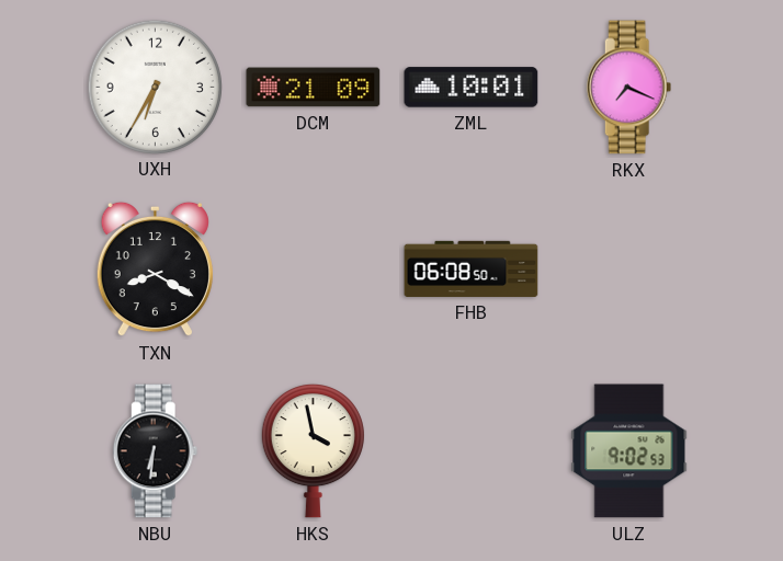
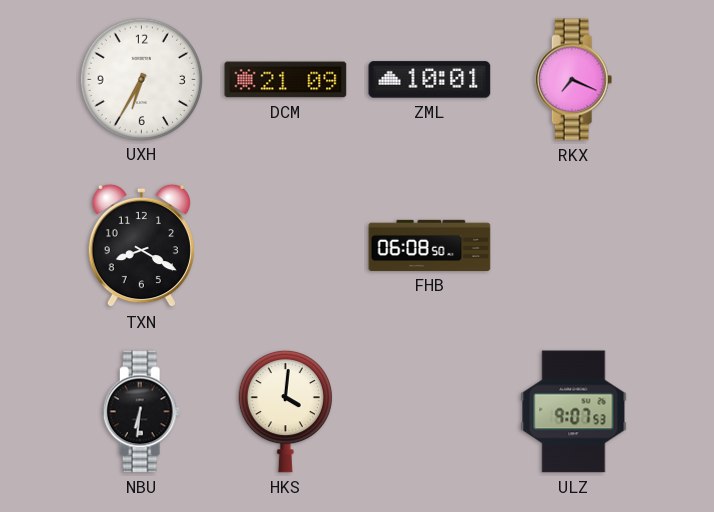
HKS: 3:58 -> 4:01 (285, 411)
ULZ: 9:02 -> 9:07 (574, 412)
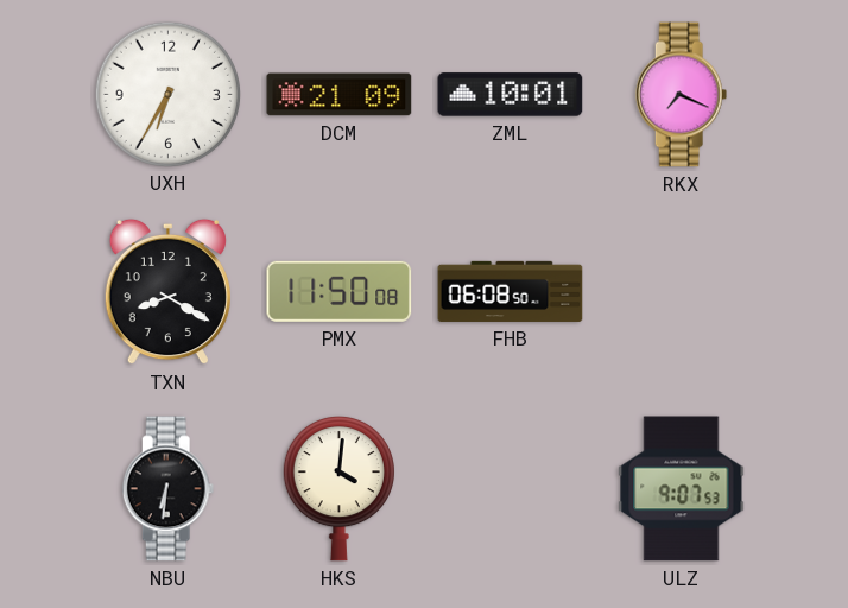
PMX: none -> 11:50 (340, 291)
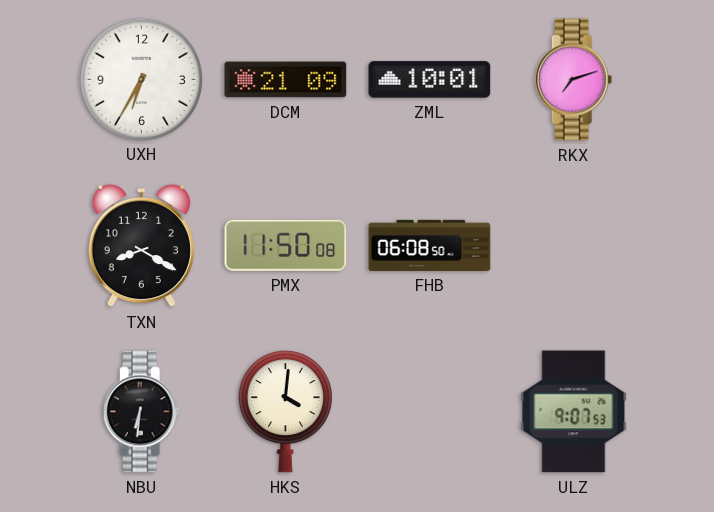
RKX: 7:19 -> 7:12 (574, 80)
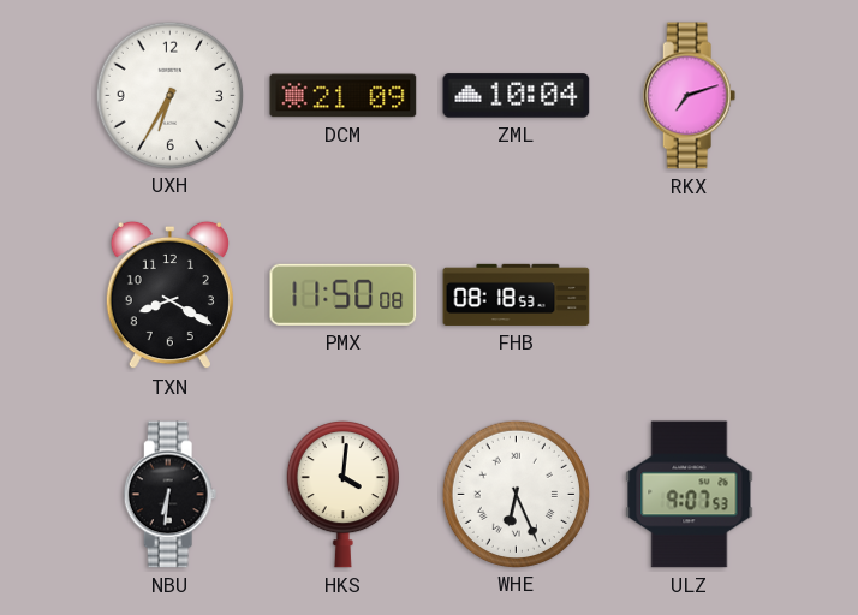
ZML: 10:01 -> 10:04 (517, 96)
FHB: 06:08 -> 08:18 (517, 294)
WHE: none -> 6:26 (516, 494)
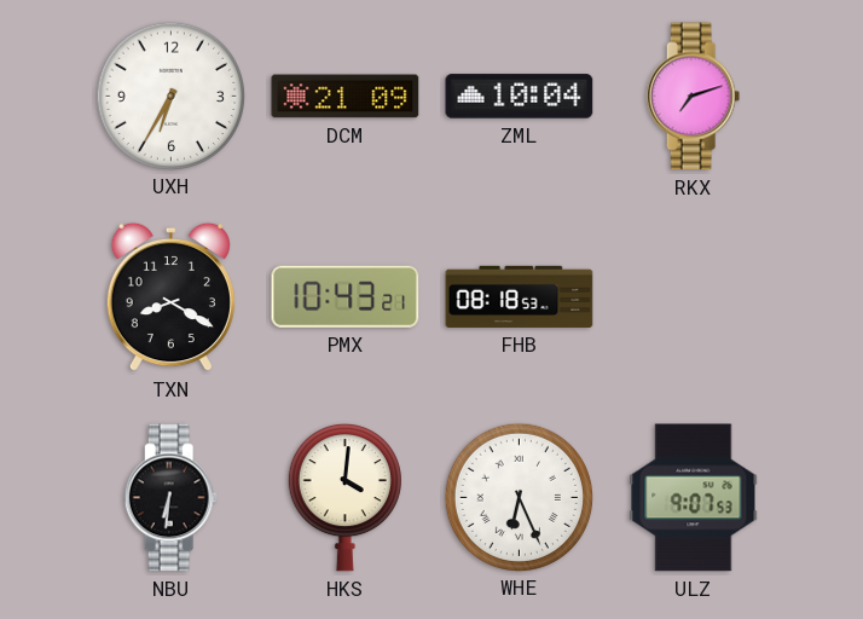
PMX: 11:50 -> 10:43 (346, 296)
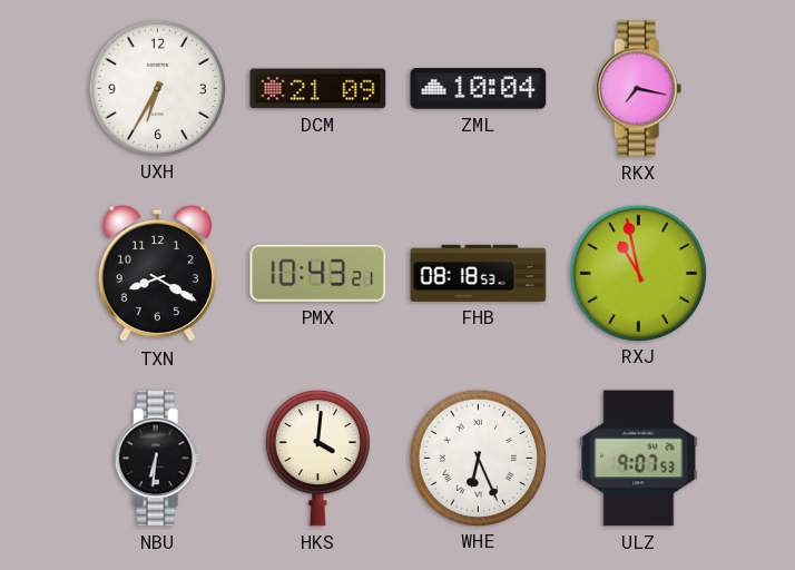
RKX: 7:12 -> 7:17 (639, 89)
RXJ: none -> 10:58 (638, 273)
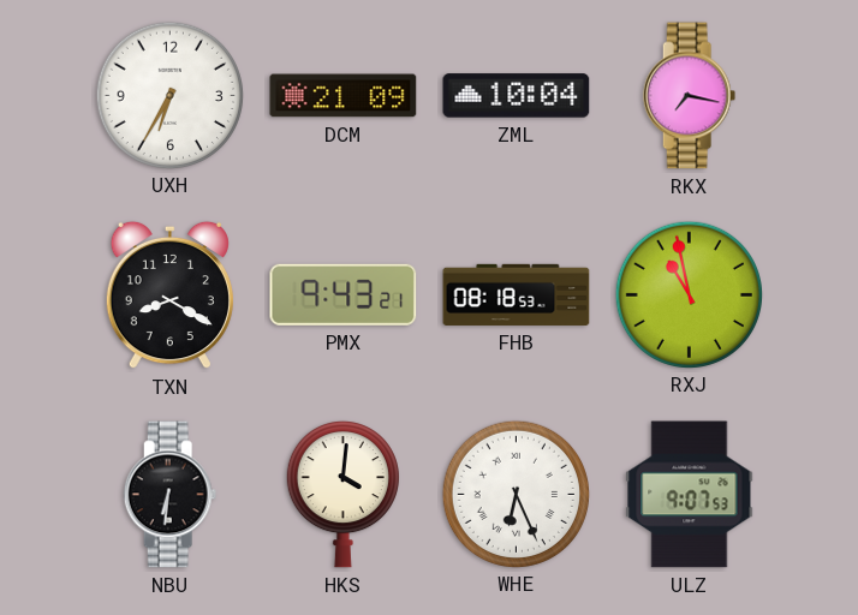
PMX: 10:43 -> 9:43 (344, 294)
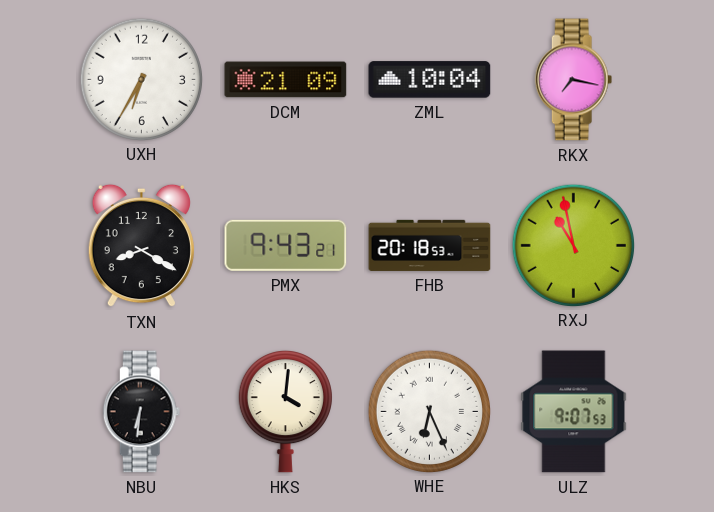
FHB: 08:18 -> 20:18 (430, 245)
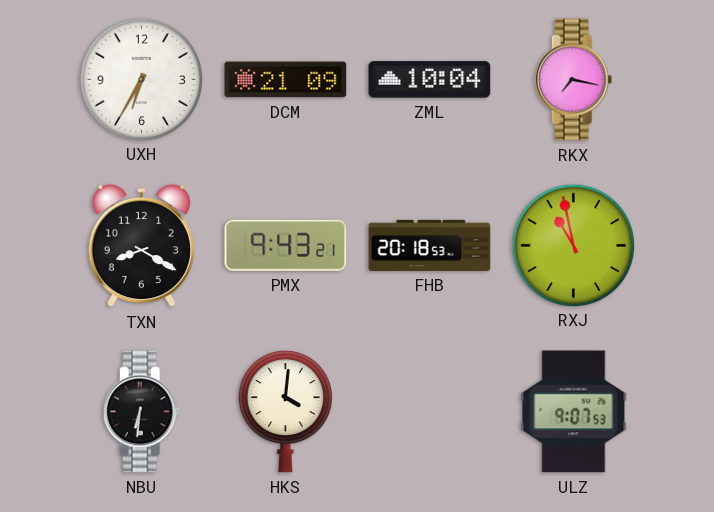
WHE: 6:26 -> none (429, 411)
